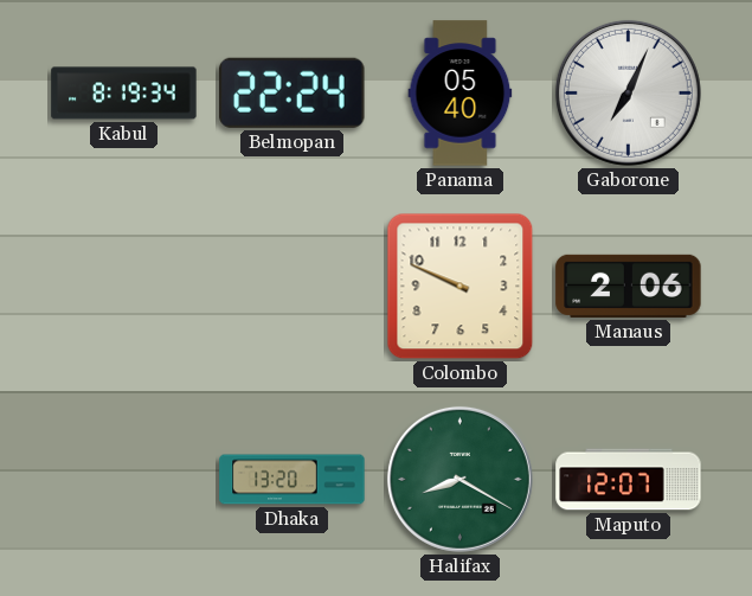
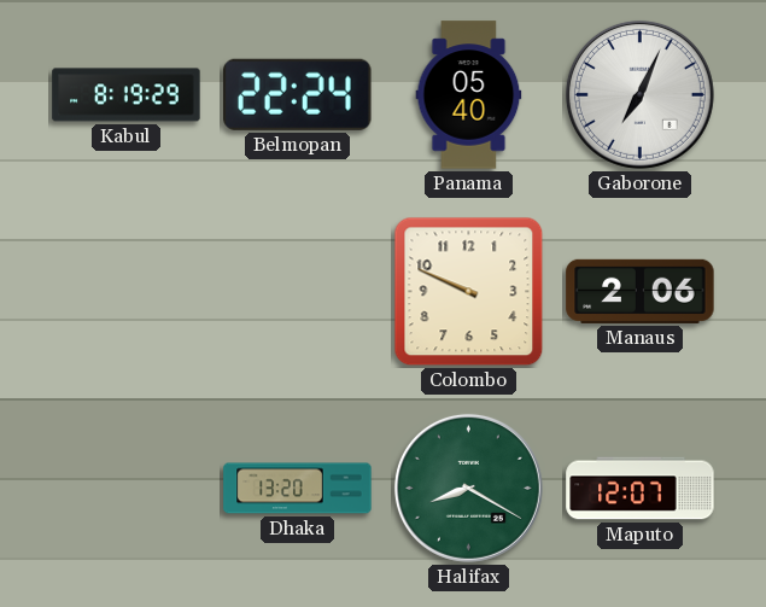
Kabul: 8:19:34 -> 8:19:29 (127, 95)
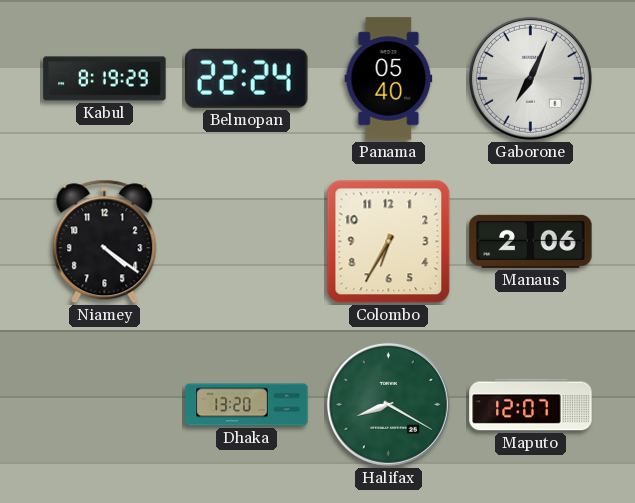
Niamey: none -> 4:21 (105, 242)
Colombo: 9:49 -> 6:35 (389, 242)
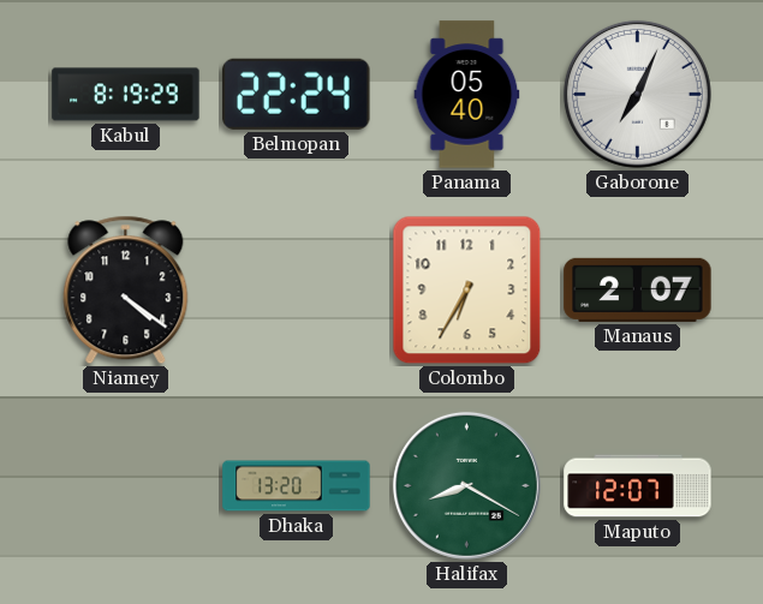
Manaus: 2:06 -> 2:07 (638, 289)
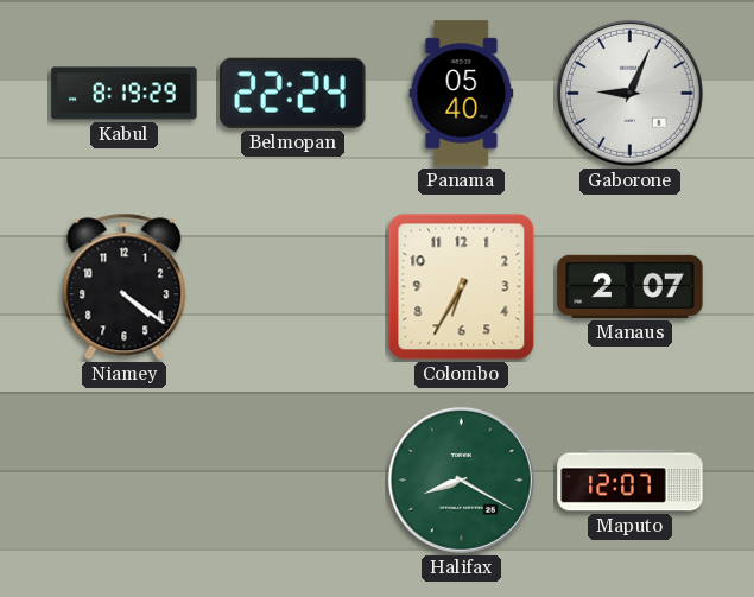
Gaborone: 7:04 -> 9:04 (629, 93)
Dhaka: 13:20 -> none (297, 486)
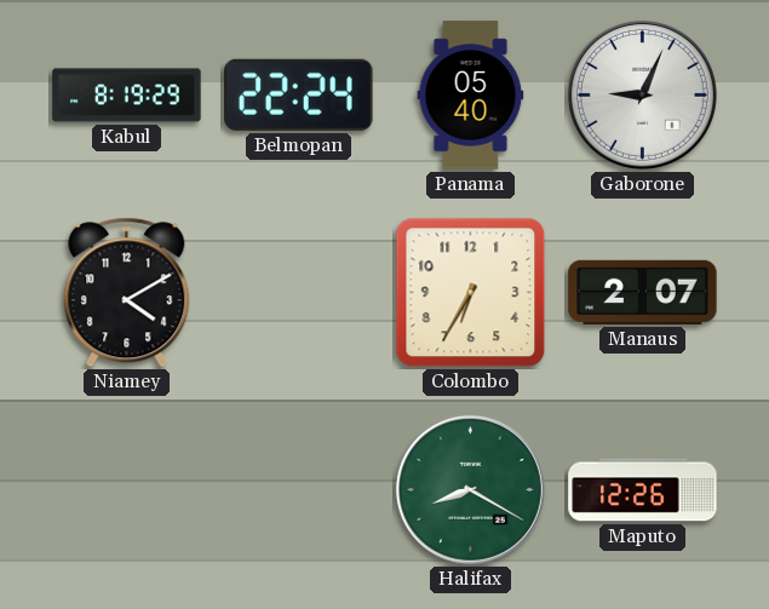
Niamey: 4:21 -> 4:10 (127, 293)
Maputo: 12:07 -> 12:26 (643, 490)
